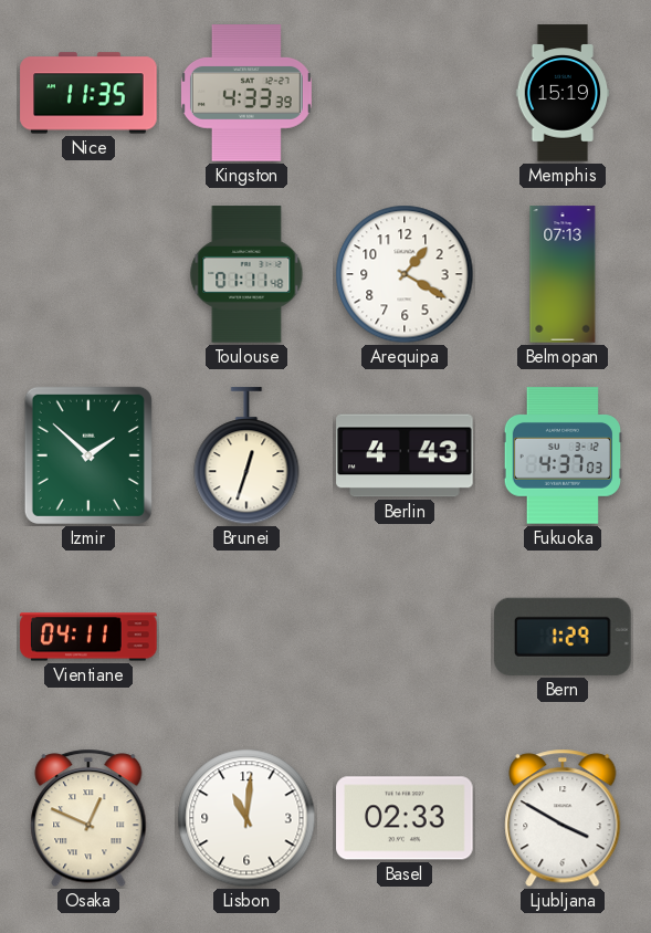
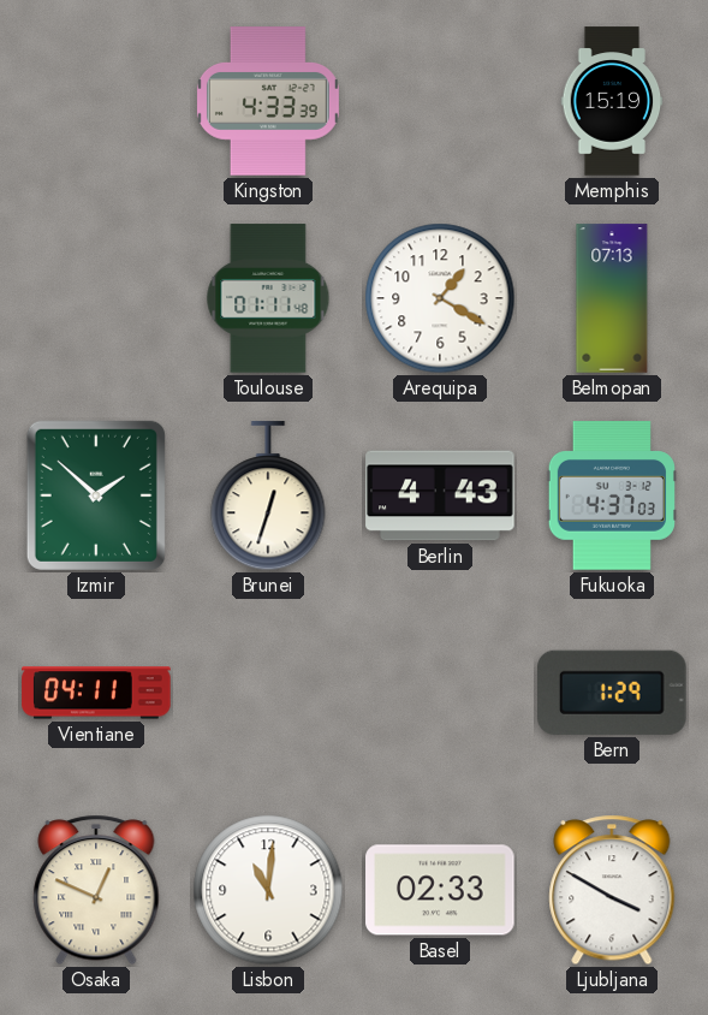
Nice: 11:35 -> none (88, 93)
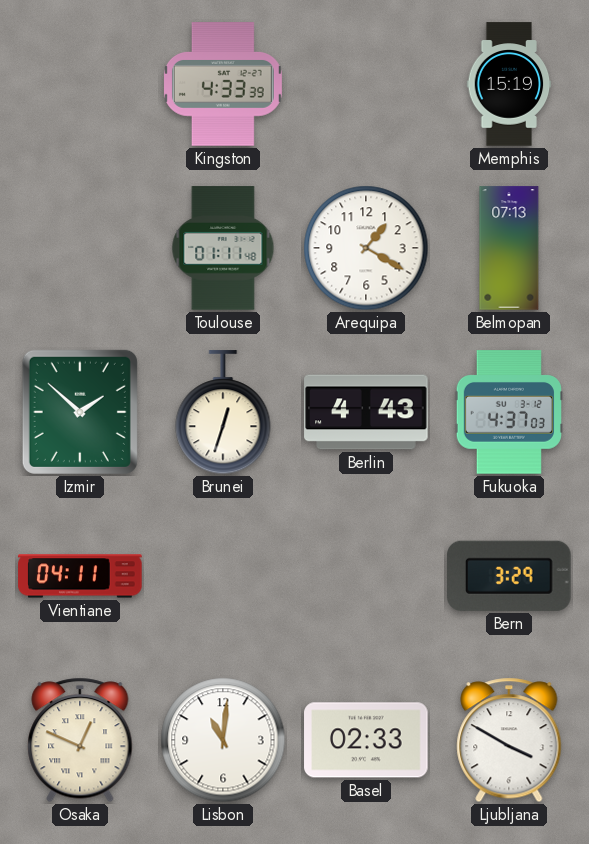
Bern: 1:29 -> 3:29 (510, 576)
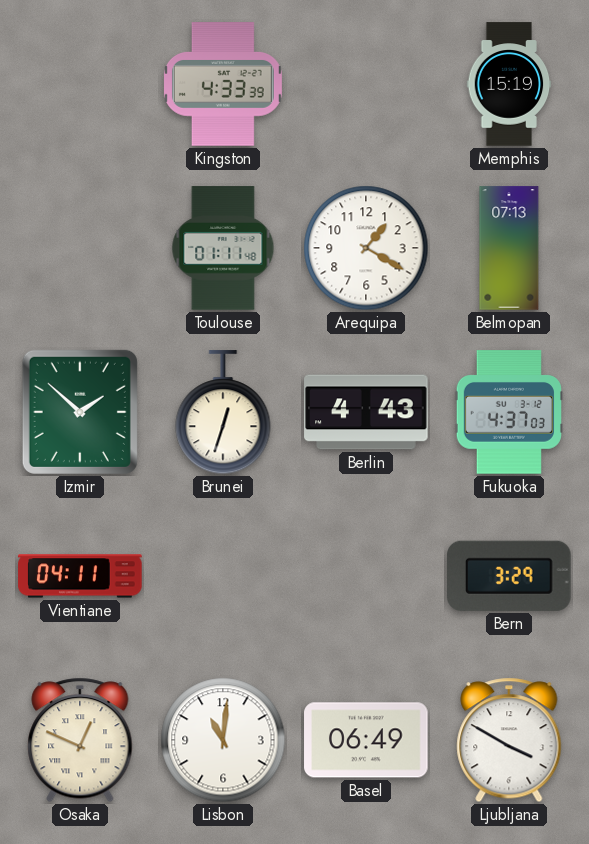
Basel: 02:33 -> 06:49 (366, 740)
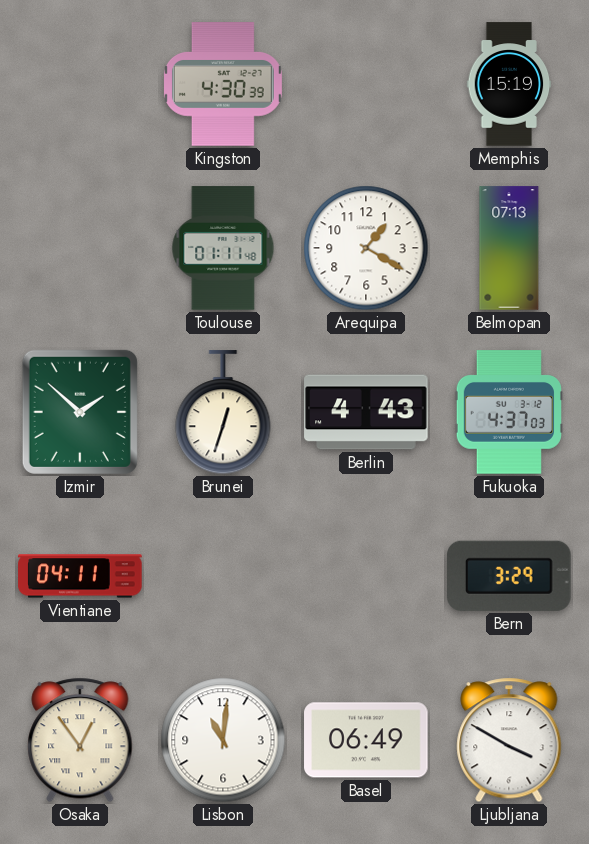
Kingston: 4:33 -> 4:30 (223, 84)
Osaka: 12:49 -> 12:54 (80, 740)
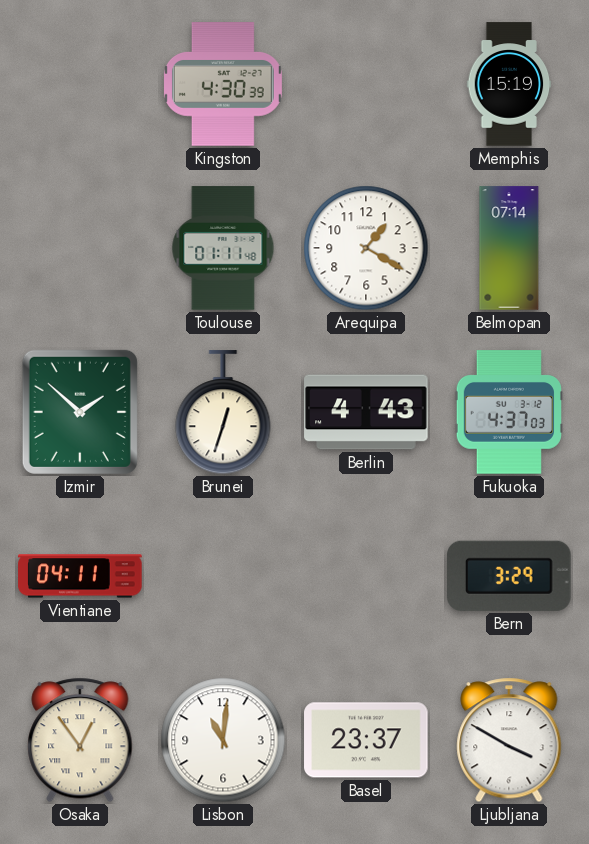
Belmopan: 07:13 -> 07:14 (509, 248)
Basel: 06:49 -> 23:37 (366, 740)
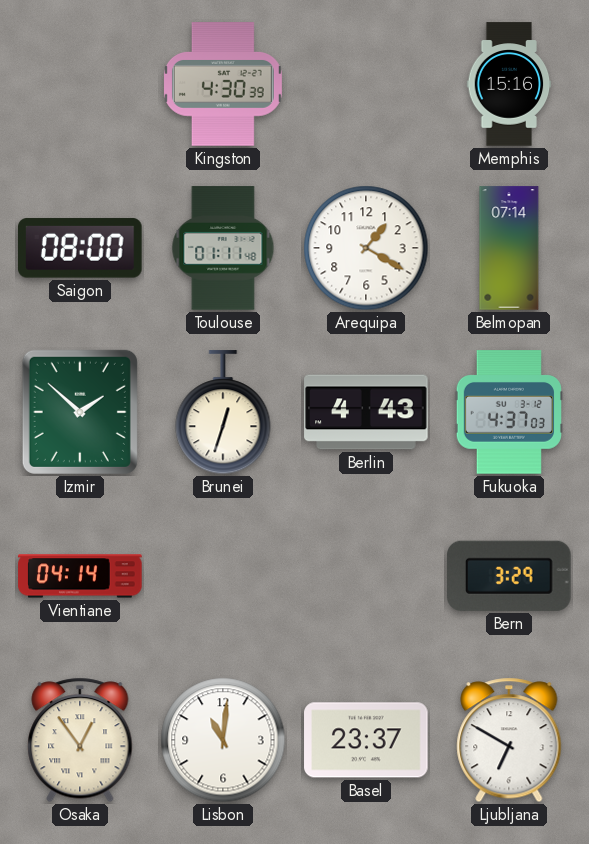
Memphis: 15:19 -> 15:16 (509, 84)
Saigon: none -> 08:00 (81, 248)
Vientiane: 04:11 -> 04:14 (80, 576)
Ljubljana: 3:50 -> 6:50 (509, 740)
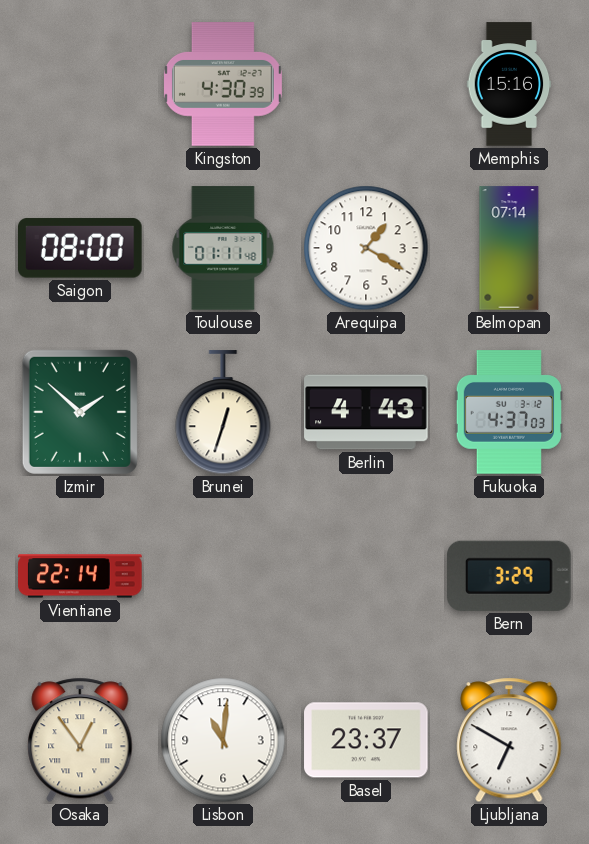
Vientiane: 04:14 -> 22:14 (80, 576)
